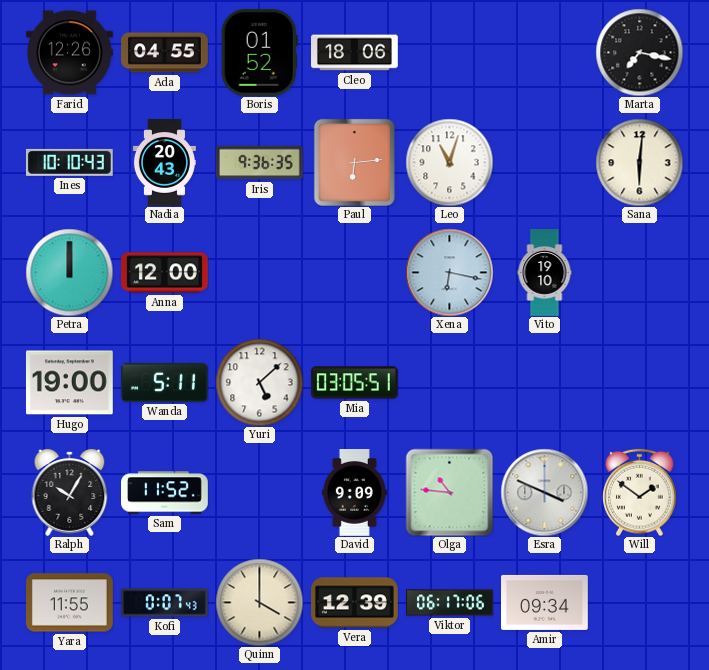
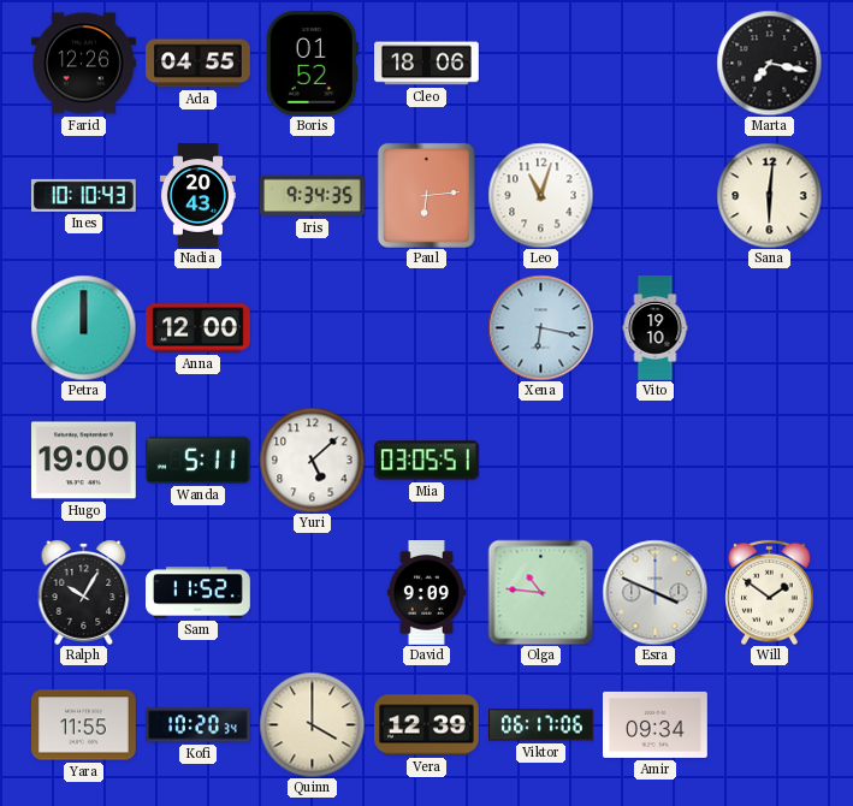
Iris: 9:36 -> 9:34 (313, 196)
Kofi: 0:07 -> 10:20 (199, 725)
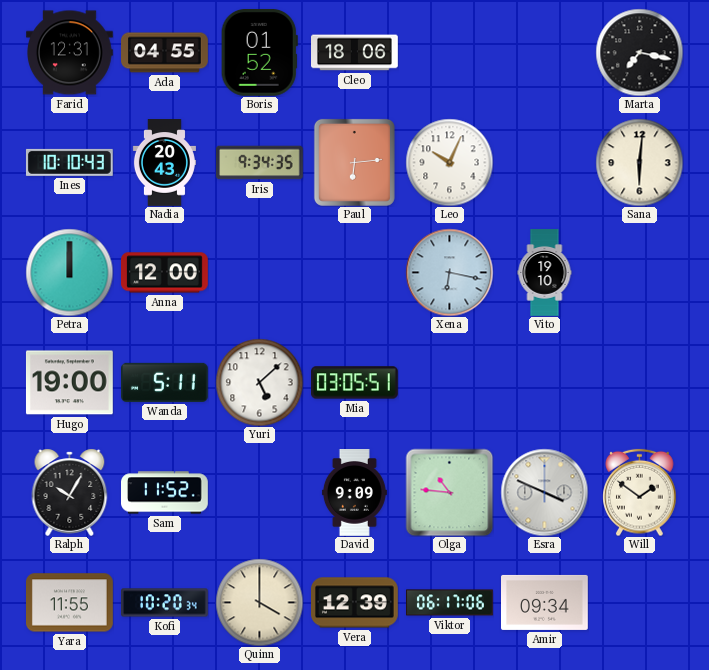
Farid: 12:26 -> 12:31 (70, 53)
Leo: 11:03 -> 10:04 (449, 162)
